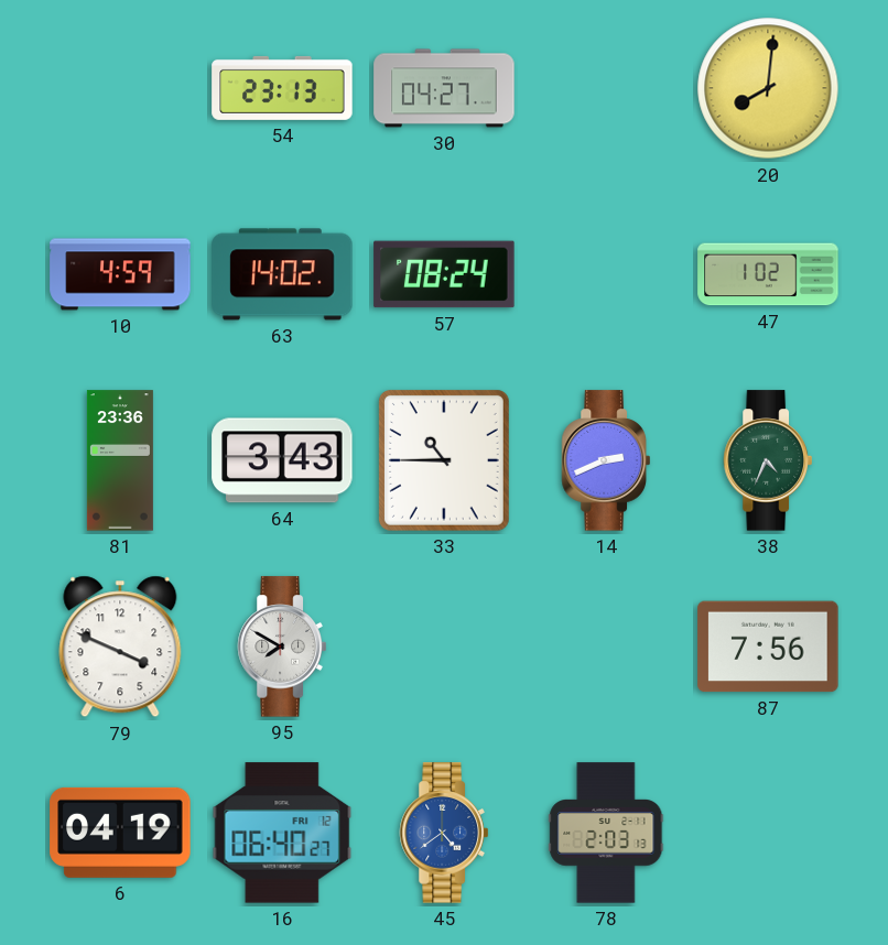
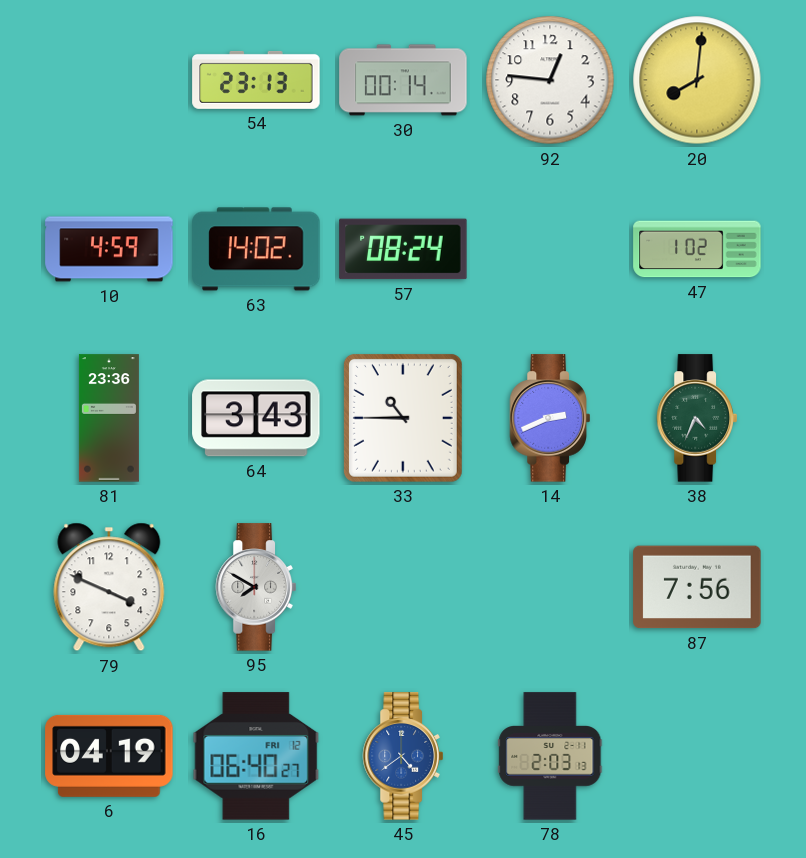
30: 04:27 -> 00:14 (403, 80)
92: none -> 12:46 (550, 80)
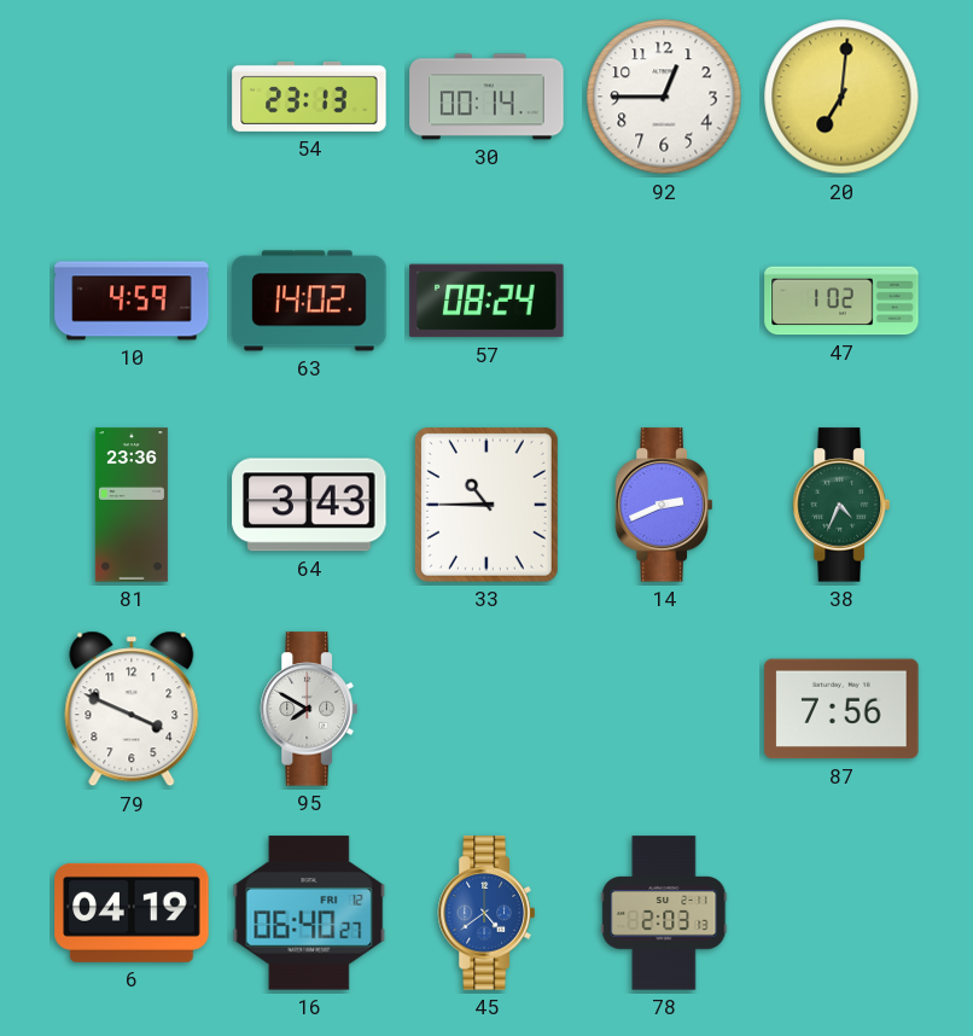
92: 12:46 -> 12:45 (664, 97)
20: 8:01 -> 7:01 (841, 97)
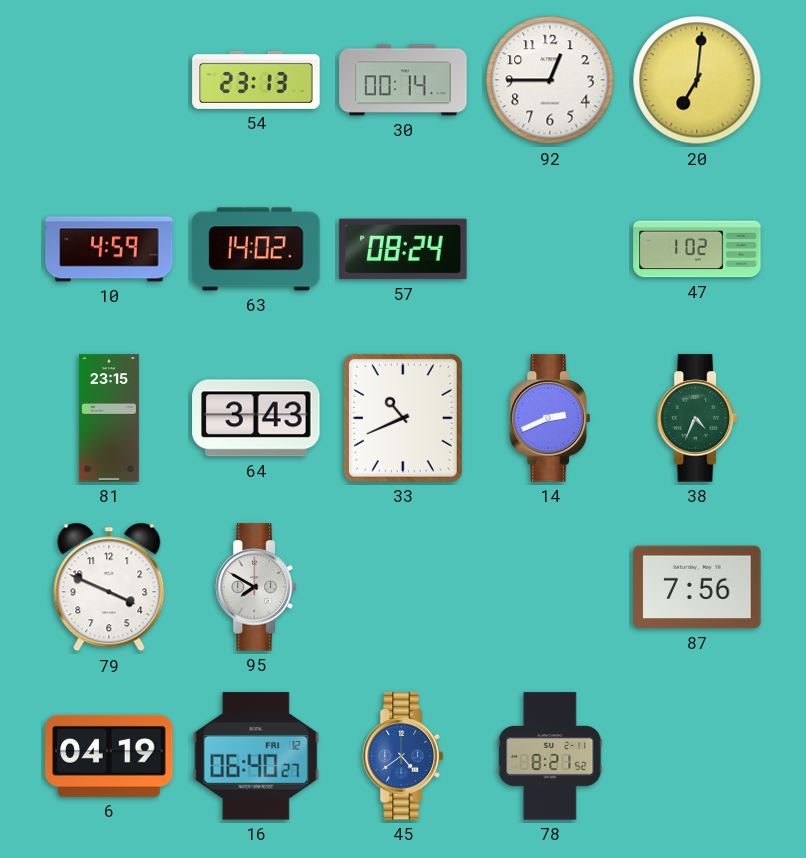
81: 23:36 -> 23:15 (109, 418)
33: 10:45 -> 10:41 (403, 418)
78: 2:03 -> 8:21 (550, 756)
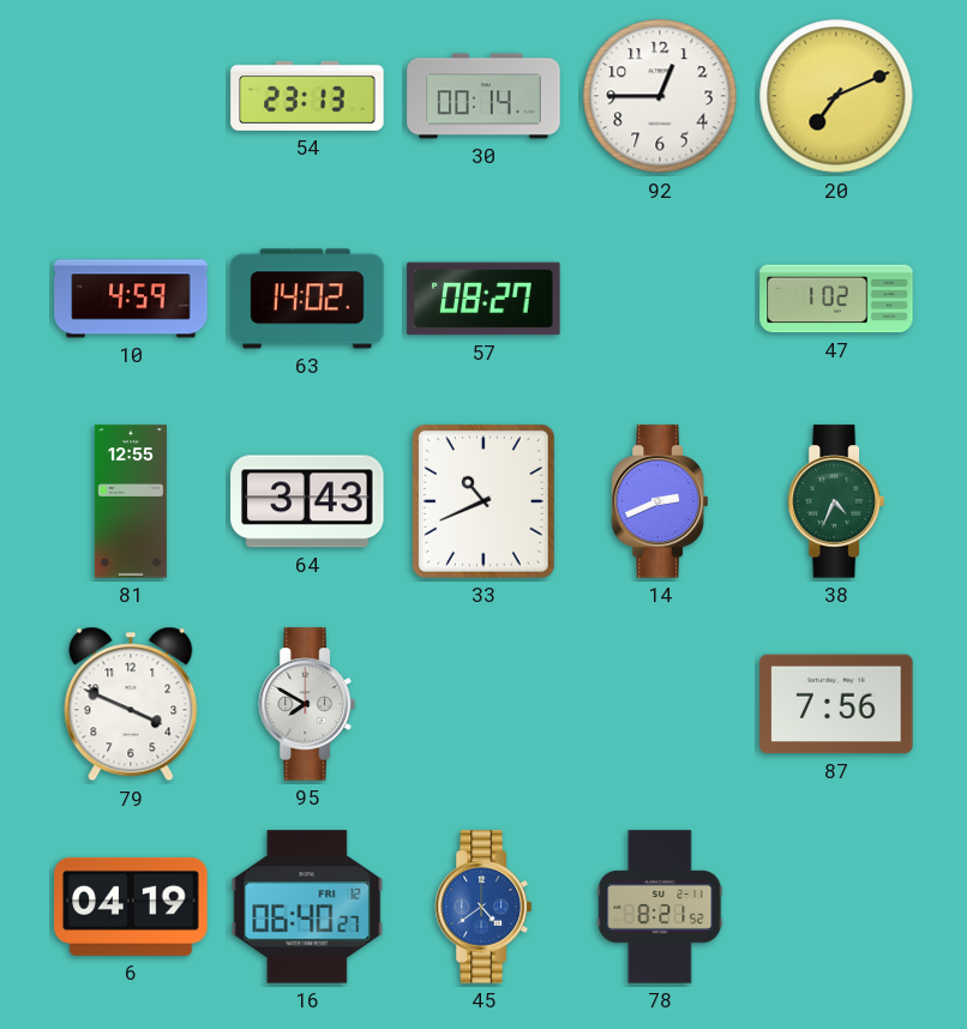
20: 7:01 -> 7:11 (836, 96)
57: 08:24 -> 08:27 (483, 299)
81: 23:15 -> 12:55 (131, 501)
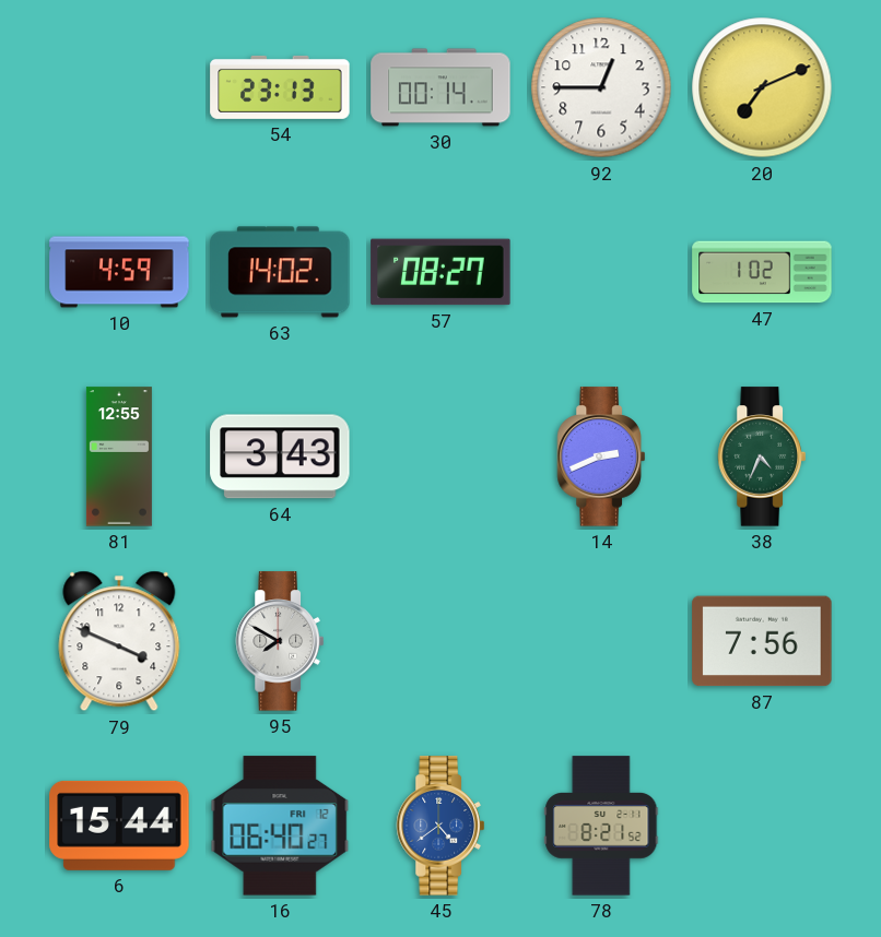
33: 10:41 -> none (483, 501)
6: 04:19 -> 15:44 (119, 826)
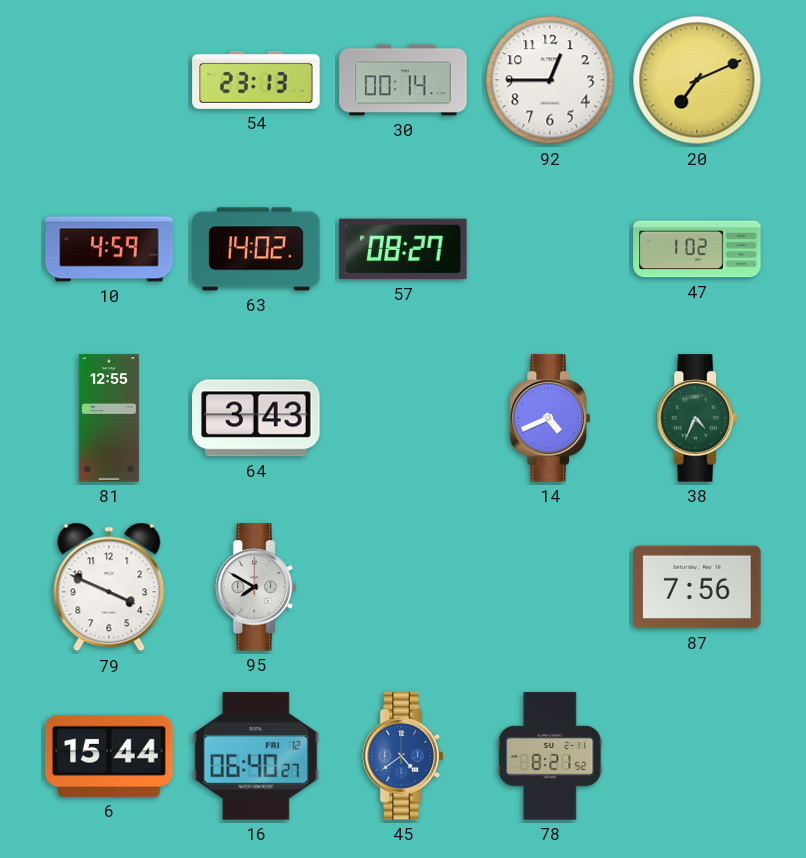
14: 2:41 -> 4:41 (550, 418)
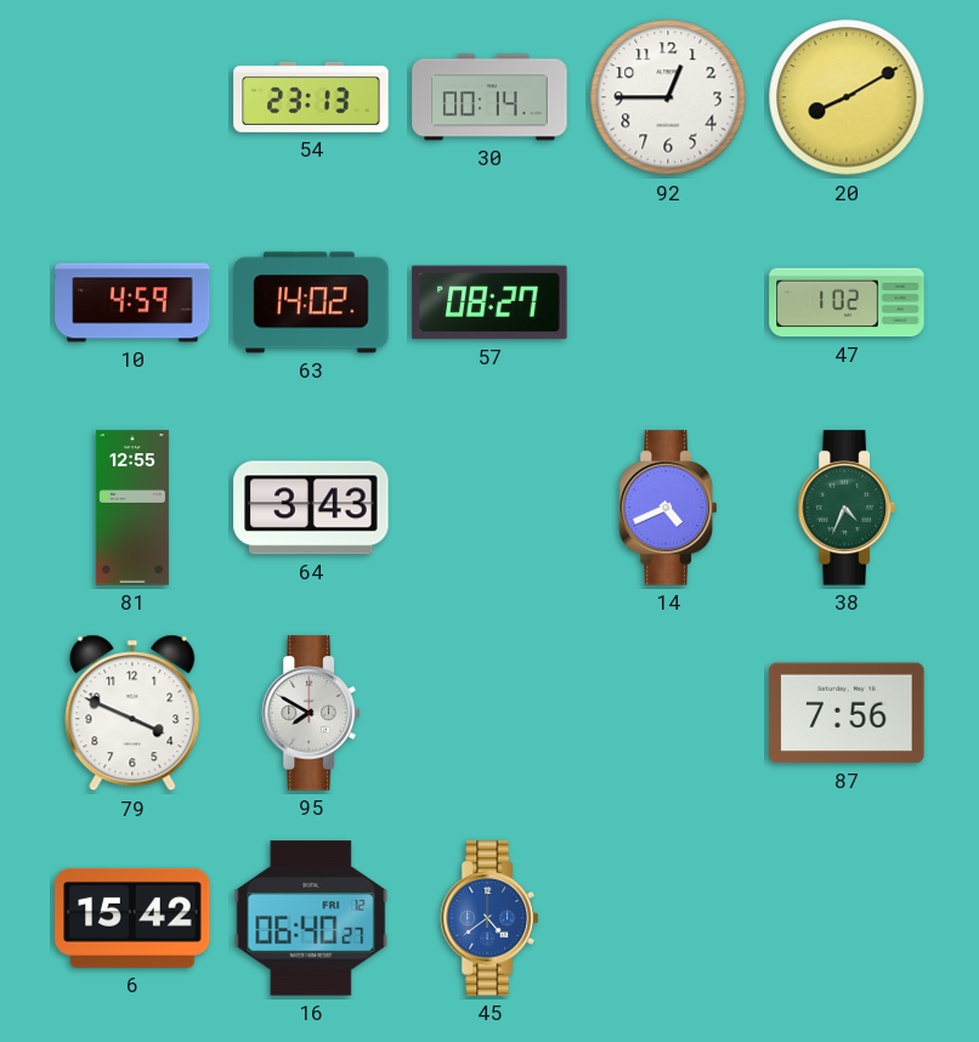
20: 7:11 -> 8:10 (847, 97)
6: 15:44 -> 15:42 (132, 918)
78: 8:21 -> none (550, 756)
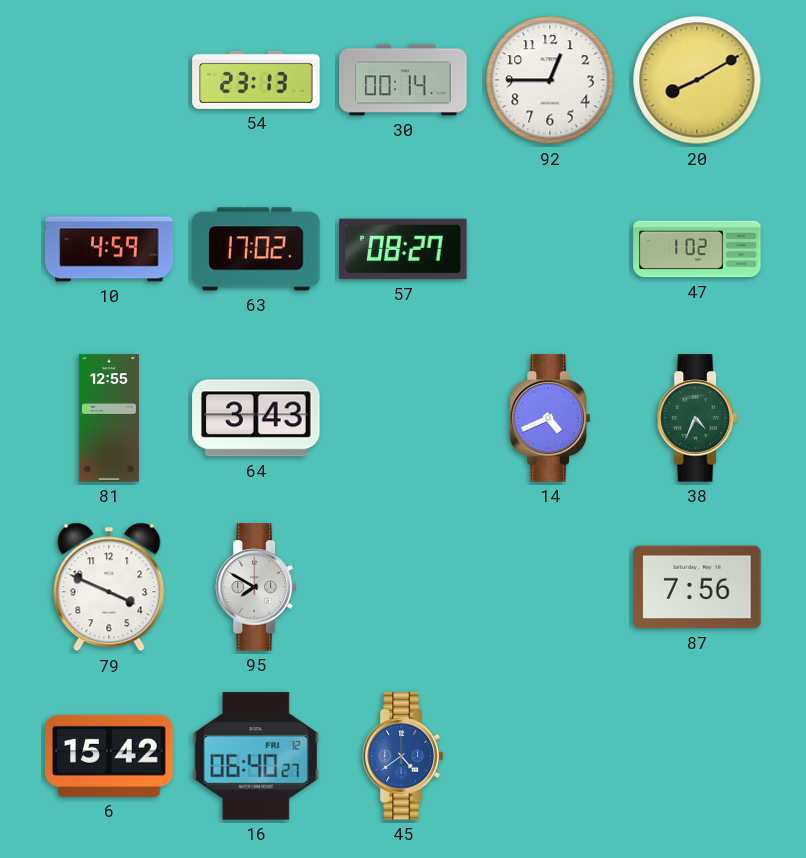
63: 14:02 -> 17:02 (256, 249)
